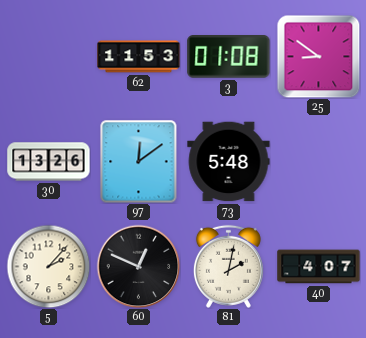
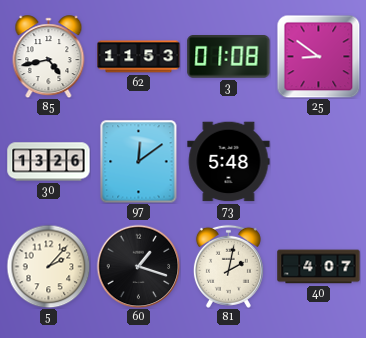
85: none -> 4:43 (49, 57)
60: 12:49 -> 1:18 (138, 266)
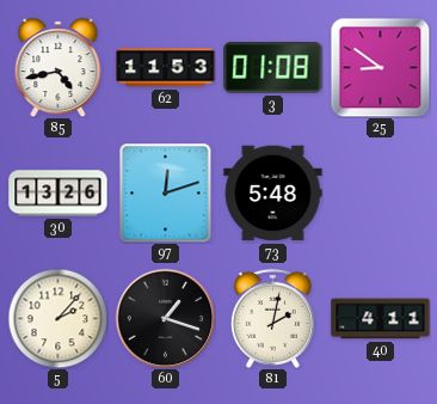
97: 12:09 -> 12:12 (166, 192)
40: 4:07 -> 4:11 (381, 319)
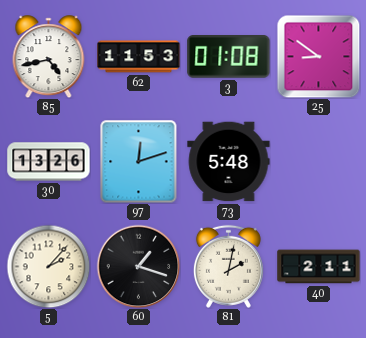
40: 4:11 -> 2:11 (319, 267)
